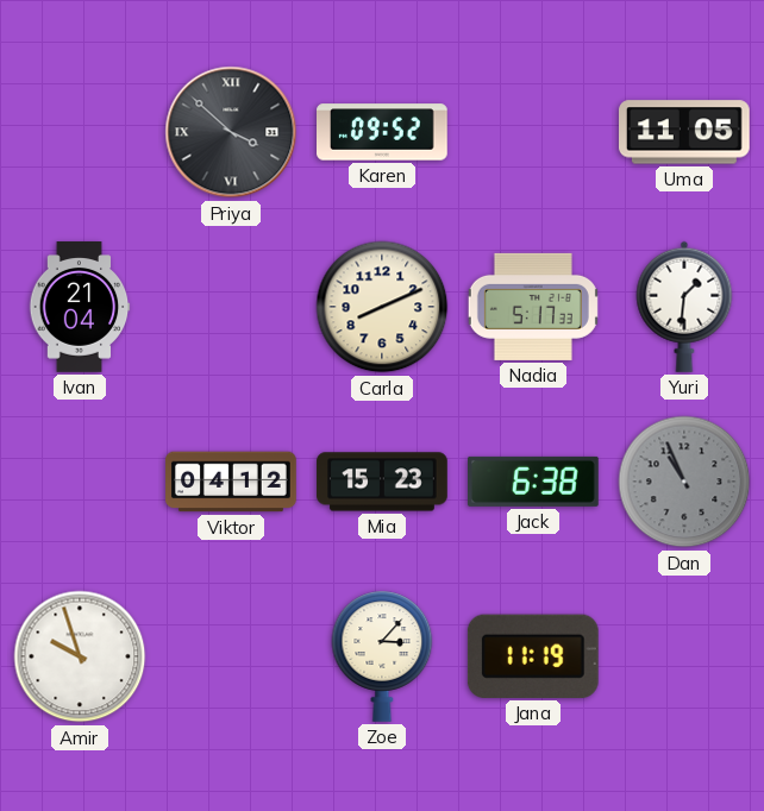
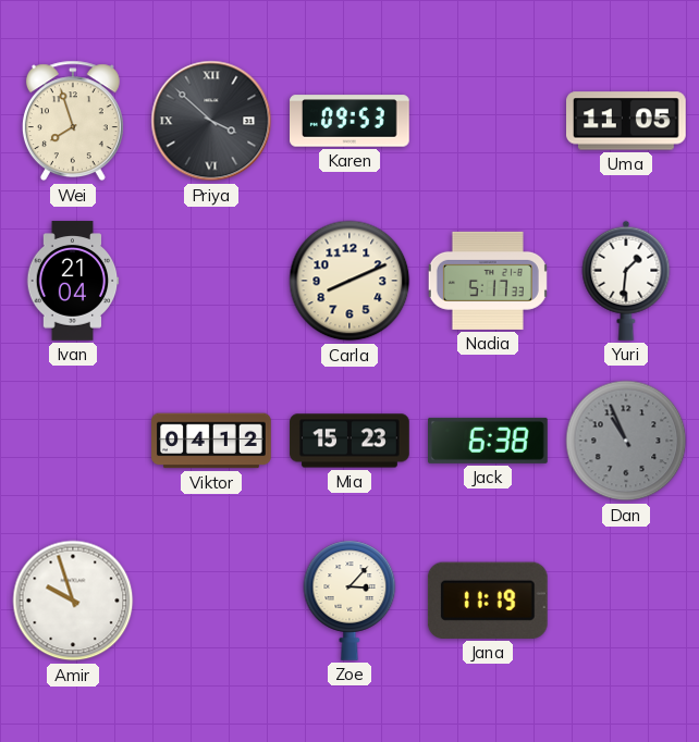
Wei: none -> 7:57 (73, 121)
Karen: 09:52 -> 09:53 (351, 121)
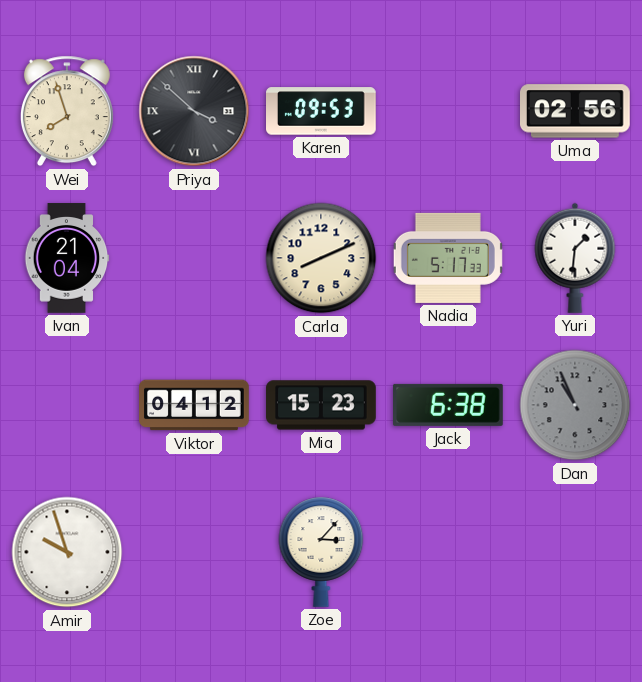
Uma: 11:05 -> 02:56 (576, 111)
Jana: 11:19 -> none (488, 601)
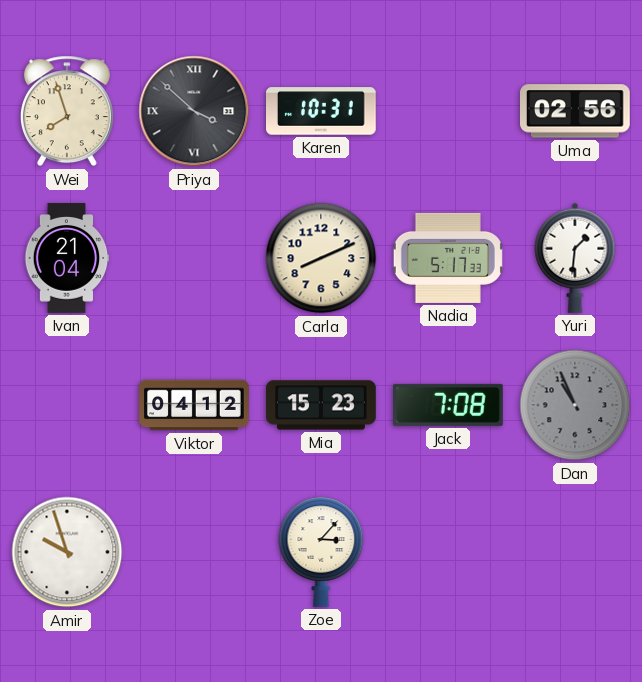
Karen: 09:53 -> 10:31 (322, 111)
Jack: 6:38 -> 7:08 (449, 405)
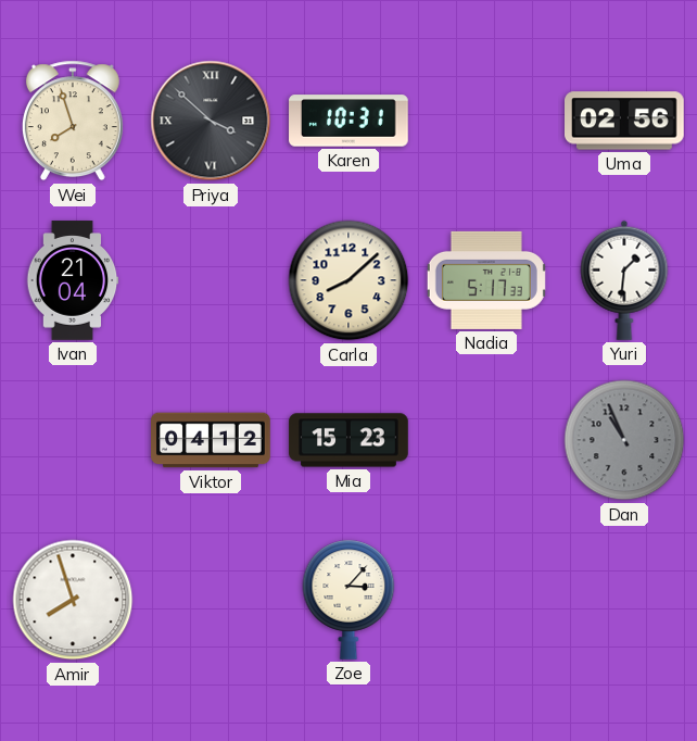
Carla: 8:11 -> 8:08 (348, 280)
Jack: 7:08 -> none (449, 405)
Amir: 9:57 -> 7:57 (73, 600)
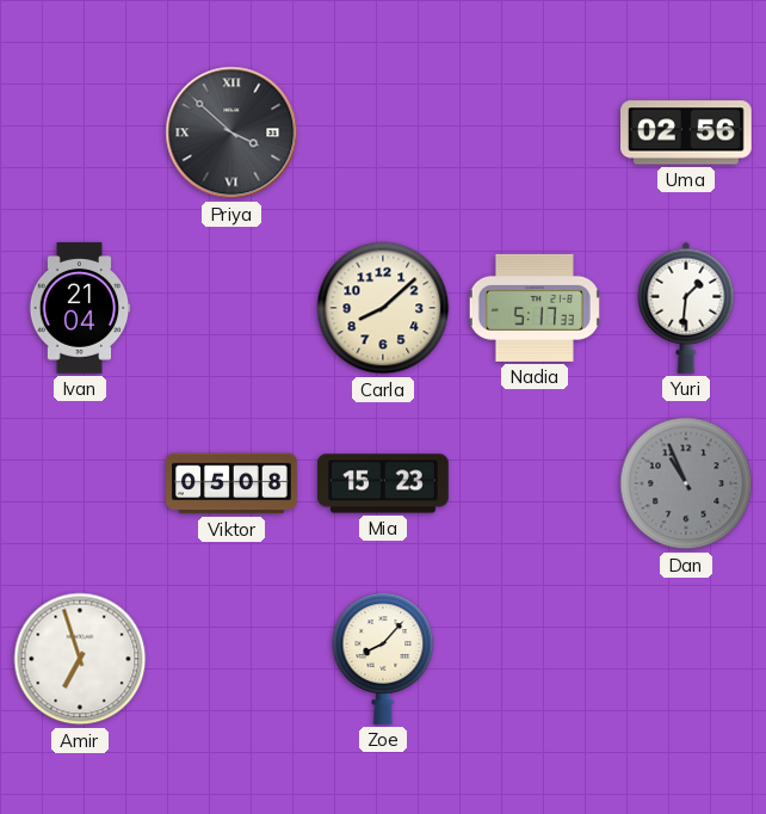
Wei: 7:57 -> none (73, 121)
Karen: 10:31 -> none (350, 121)
Viktor: 04:12 -> 05:08 (231, 483)
Amir: 7:57 -> 6:57 (80, 659)
Zoe: 3:07 -> 8:07 (383, 659)
